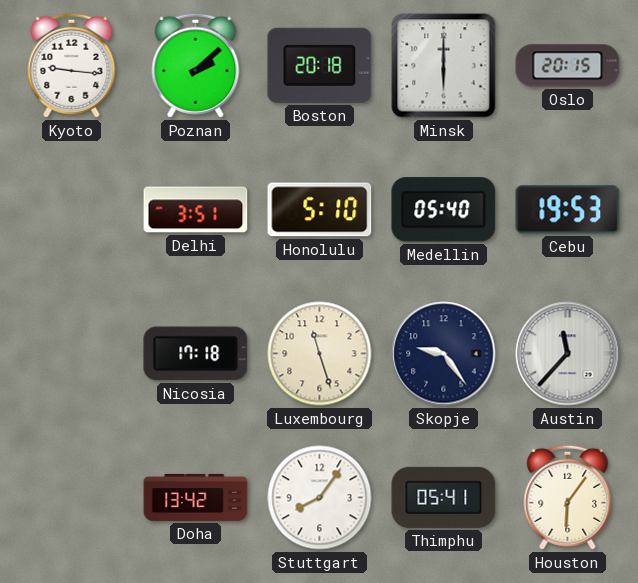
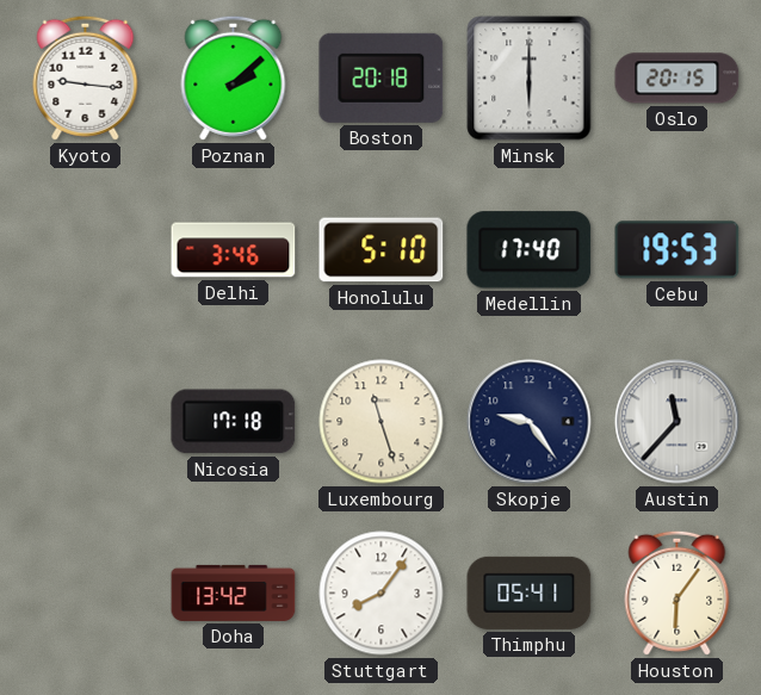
Delhi: 3:51 -> 3:46 (234, 250)
Medellin: 05:40 -> 17:40 (530, 250)
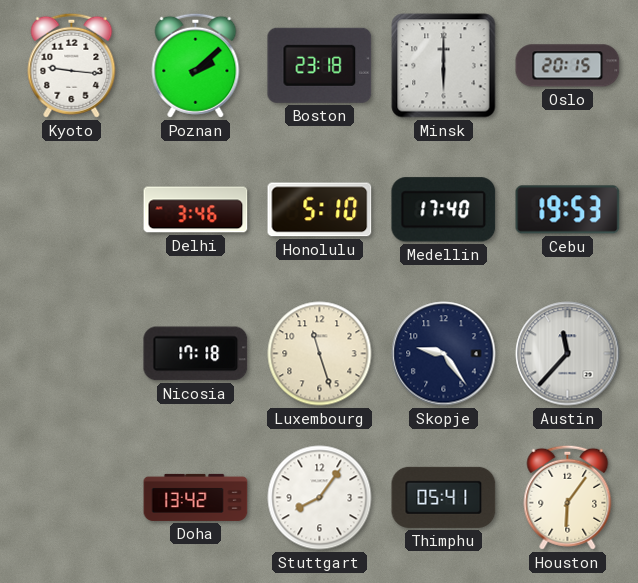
Boston: 20:18 -> 23:18 (320, 65)
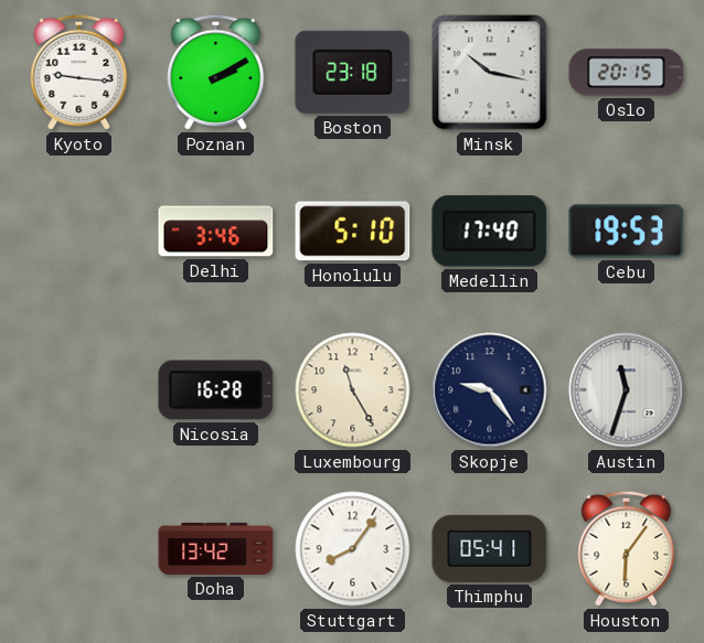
Poznan: 2:08 -> 2:10 (216, 72)
Minsk: 6:00 -> 10:17 (490, 73)
Nicosia: 17:18 -> 16:28 (216, 390)
Luxembourg: 11:27 -> 11:25 (353, 390)
Austin: 11:37 -> 11:33 (627, 390)
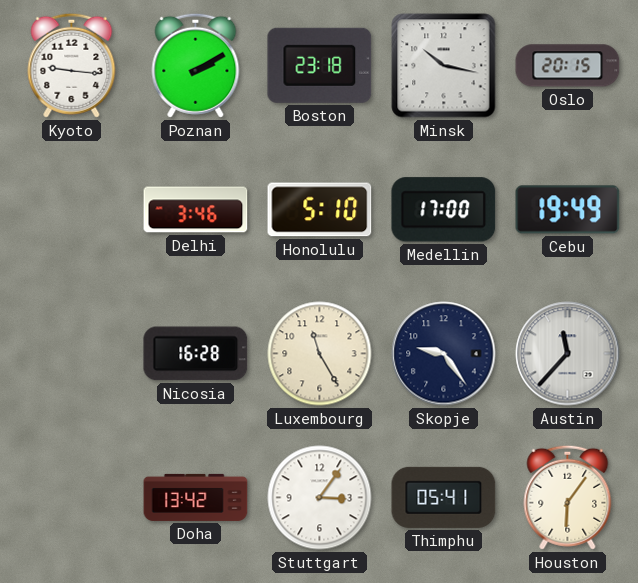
Medellin: 17:40 -> 17:00 (444, 210)
Cebu: 19:53 -> 19:49 (568, 210)
Austin: 11:33 -> 11:37 (568, 354)
Stuttgart: 8:06 -> 3:06 (320, 498)
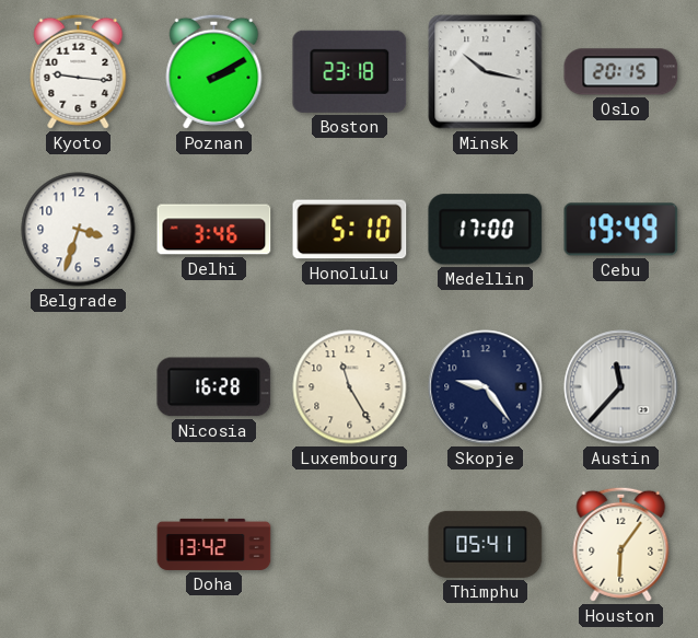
Belgrade: none -> 3:33 (79, 230)
Stuttgart: 3:06 -> none (320, 498)
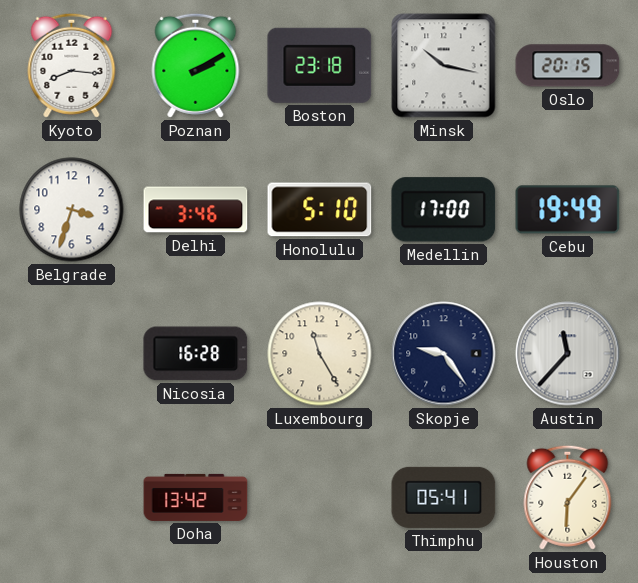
Kyoto: 9:16 -> 8:16 (72, 65)
